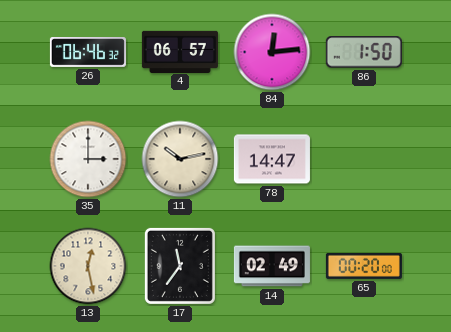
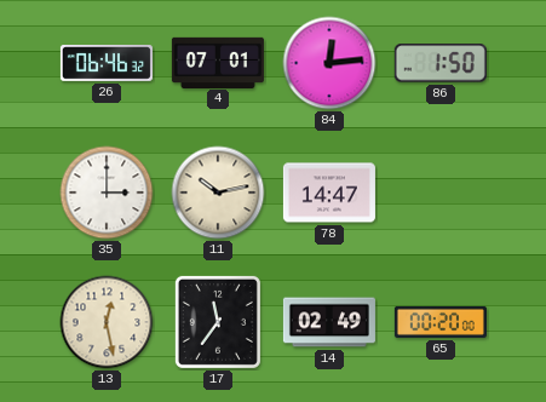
4: 06:57 -> 07:01 (218, 62)
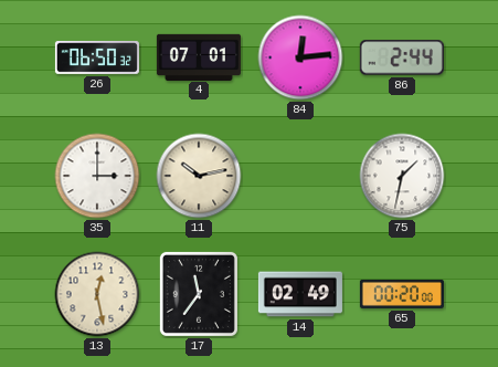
26: 06:46 -> 06:50 (97, 59)
86: 1:50 -> 2:44 (402, 57)
78: 14:47 -> none (329, 193)
75: none -> 1:32 (402, 176)
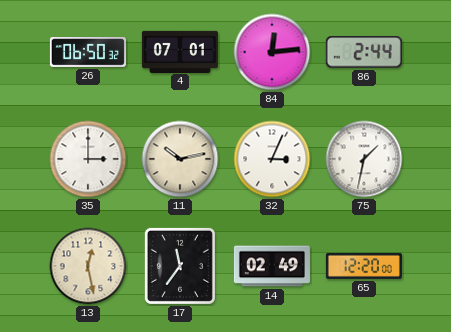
32: none -> 3:04 (272, 159)
65: 00:20 -> 12:20 (364, 266)
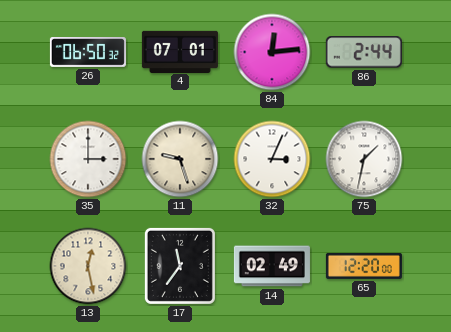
11: 10:13 -> 9:27 (180, 159)
